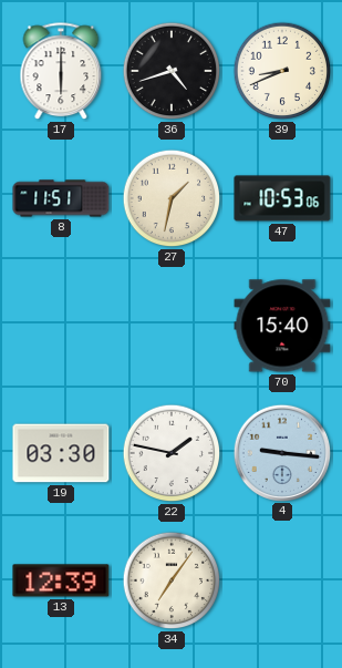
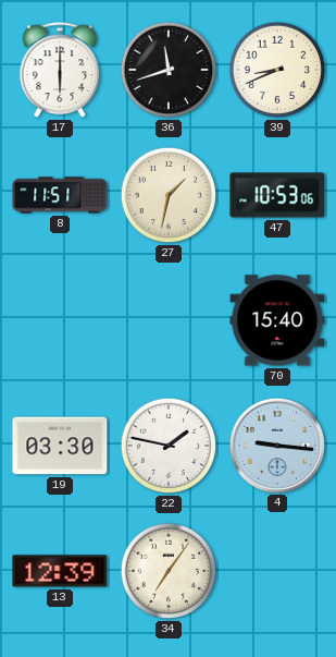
36: 4:42 -> 11:42 (169, 70)
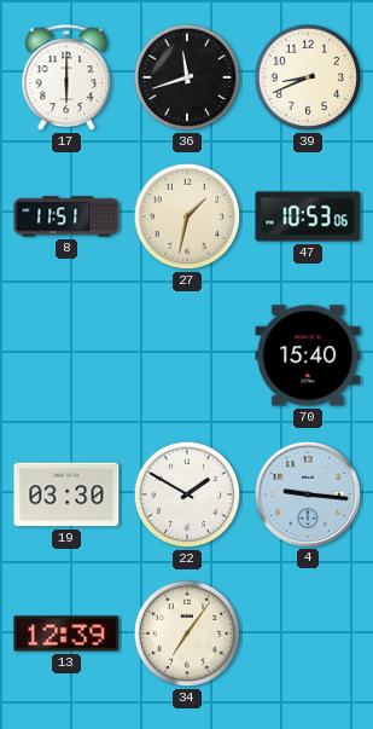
22: 1:47 -> 1:50 (187, 494)
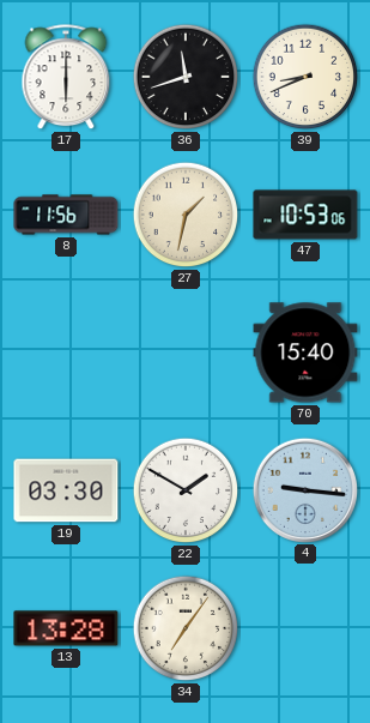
8: 11:51 -> 11:56 (66, 215)
13: 12:39 -> 13:28 (66, 628)
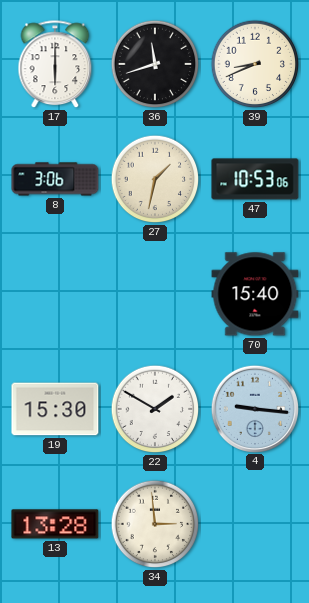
8: 11:56 -> 3:06 (55, 179)
19: 03:30 -> 15:30 (55, 409)
34: 7:06 -> 2:59 (155, 524)
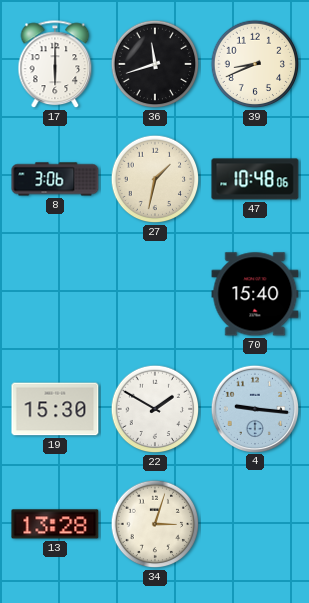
47: 10:53 -> 10:48 (255, 179)
34: 2:59 -> 3:03 (155, 524)
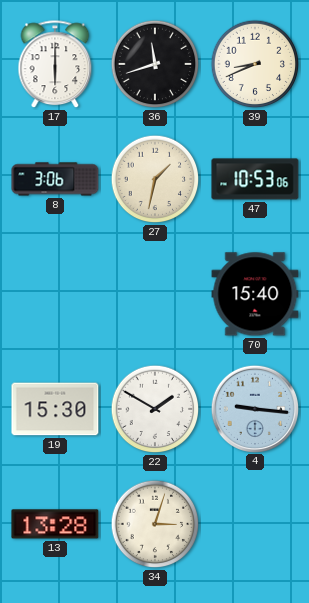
47: 10:48 -> 10:53 (255, 179)
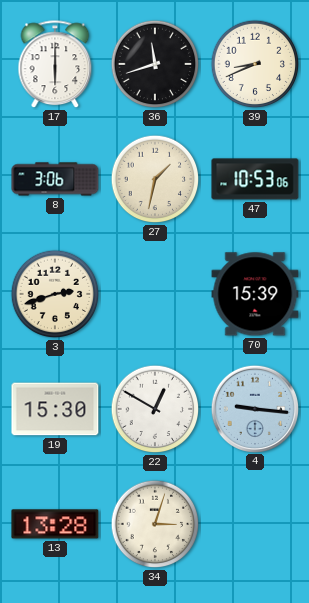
3: none -> 2:42 (55, 294)
70: 15:40 -> 15:39 (255, 294)
22: 1:50 -> 12:50 (155, 409)
